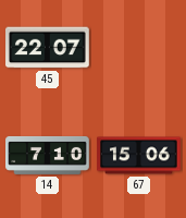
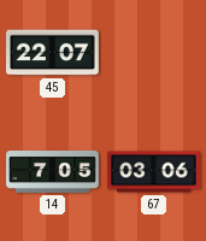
14: 7:10 -> 7:05 (53, 171)
67: 15:06 -> 03:06 (154, 172)
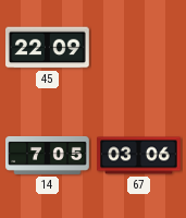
45: 22:07 -> 22:09 (48, 48)
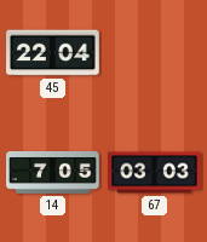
45: 22:09 -> 22:04 (53, 53)
67: 03:06 -> 03:03 (155, 173)
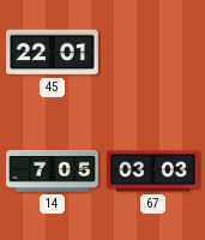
45: 22:04 -> 22:01 (53, 53)
